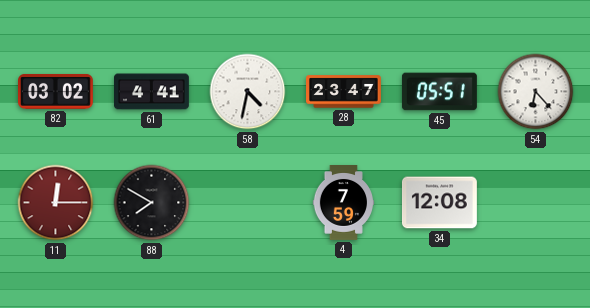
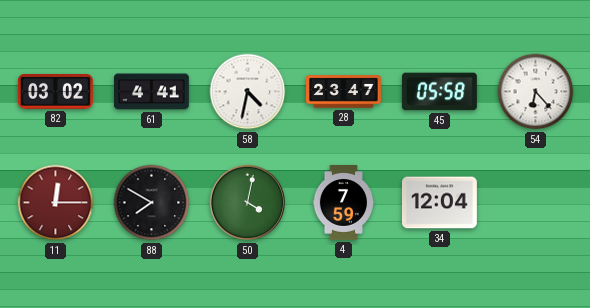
45: 05:51 -> 05:58 (439, 92)
50: none -> 4:02 (248, 203)
34: 12:08 -> 12:04 (440, 203)
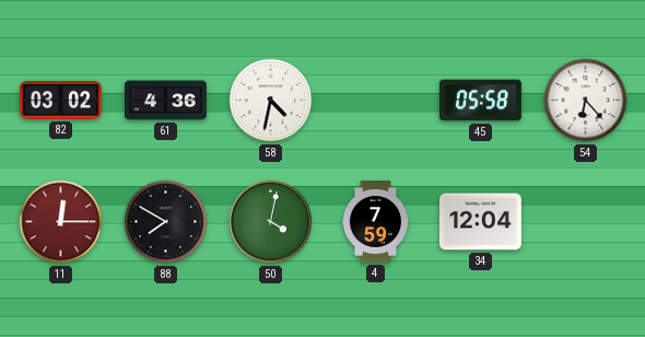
61: 4:41 -> 4:36 (166, 101)
28: 23:47 -> none (344, 92)
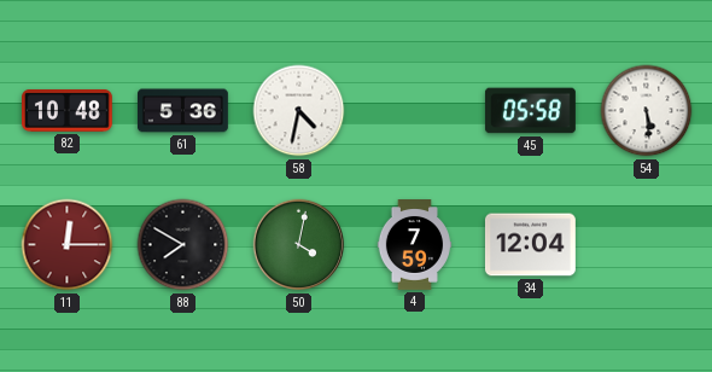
82: 03:02 -> 10:48 (68, 110)
61: 4:36 -> 5:36 (183, 111)
54: 6:23 -> 5:29 (647, 111)
